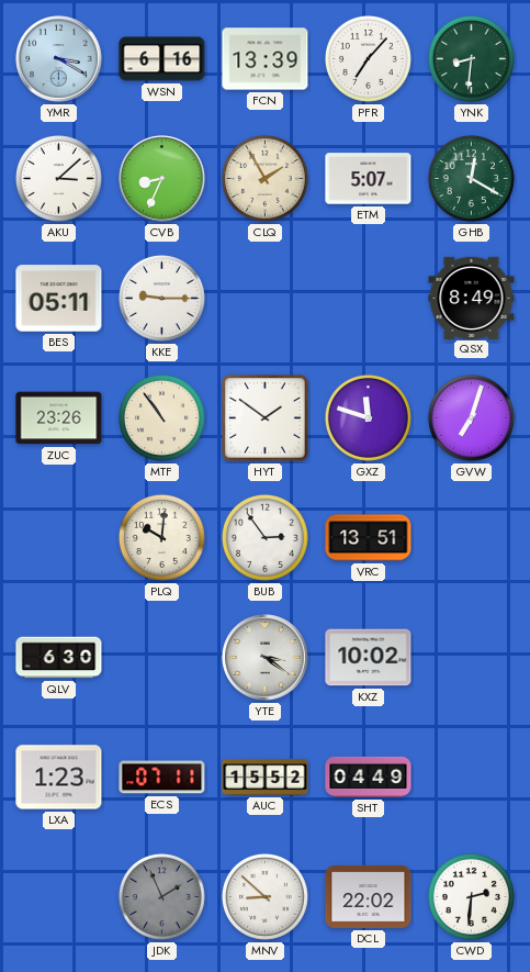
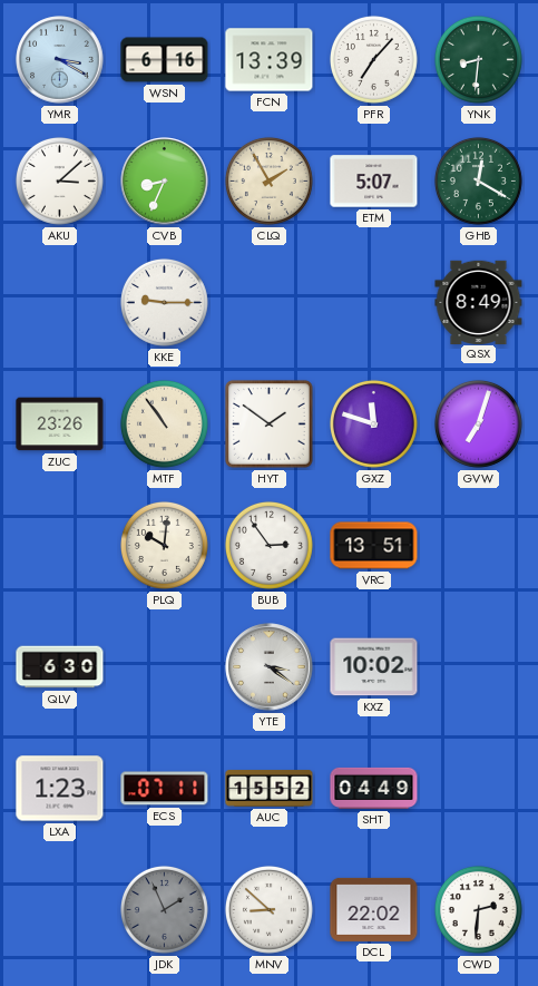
BES: 05:11 -> none (59, 299)
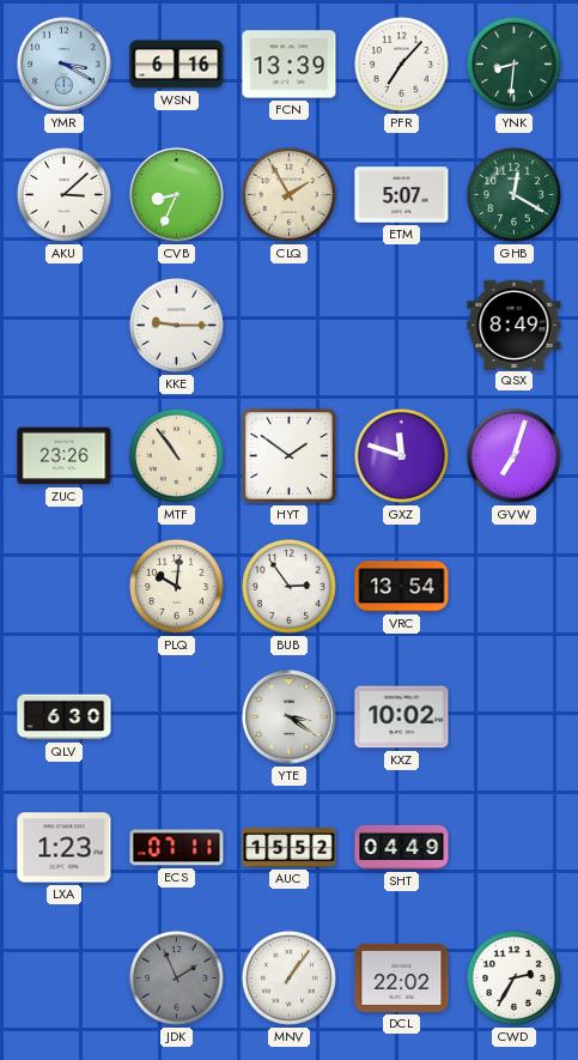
VRC: 13:51 -> 13:54 (402, 587)
MNV: 8:52 -> 1:06 (288, 977)
CWD: 2:31 -> 2:35 (513, 977)
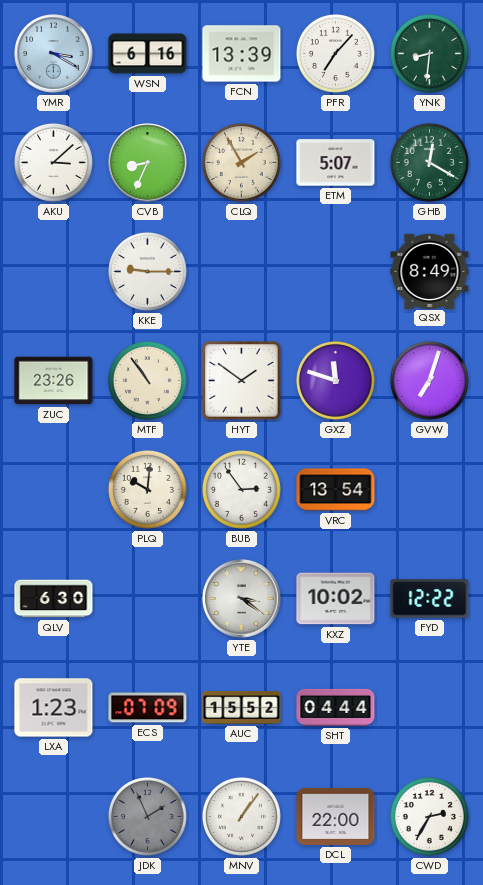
FYD: none -> 12:22 (430, 599)
ECS: 07:11 -> 07:09 (148, 708)
SHT: 04:49 -> 04:44 (336, 707)
DCL: 22:02 -> 22:00 (336, 816)
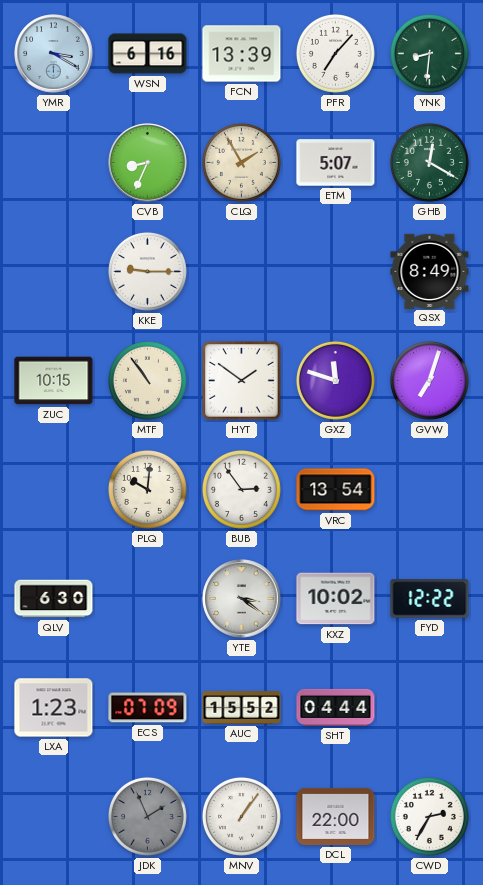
AKU: 3:08 -> none (53, 162)
ZUC: 23:26 -> 10:15 (54, 381)
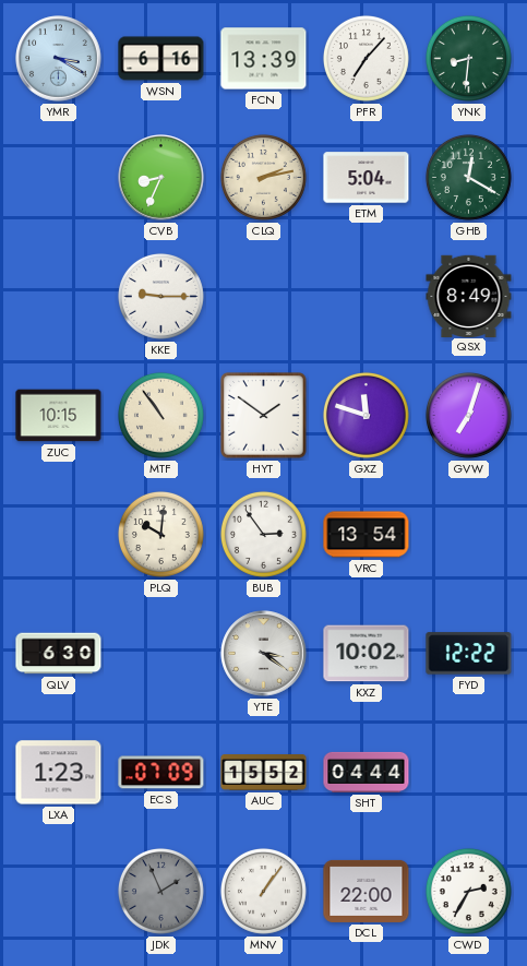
CLQ: 1:55 -> 2:13 (263, 177)
ETM: 5:07 -> 5:04 (367, 178)
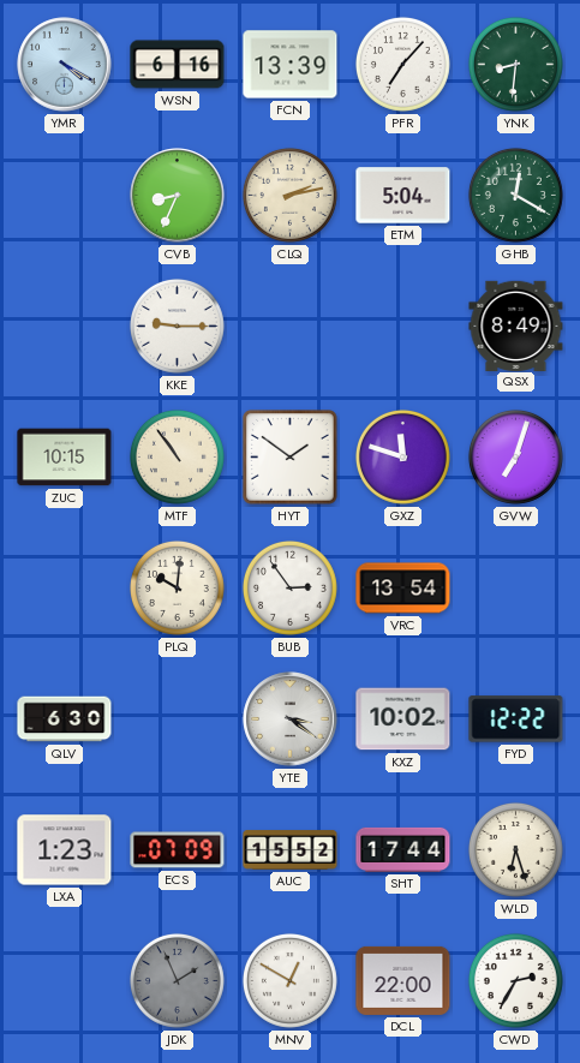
YMR: 3:20 -> 4:20 (65, 65)
SHT: 04:44 -> 17:44 (403, 849)
WLD: none -> 6:27 (515, 849)
MNV: 1:06 -> 12:50 (289, 980)
